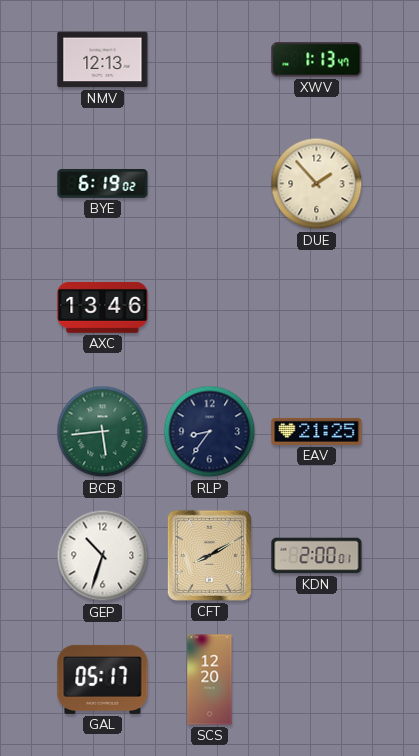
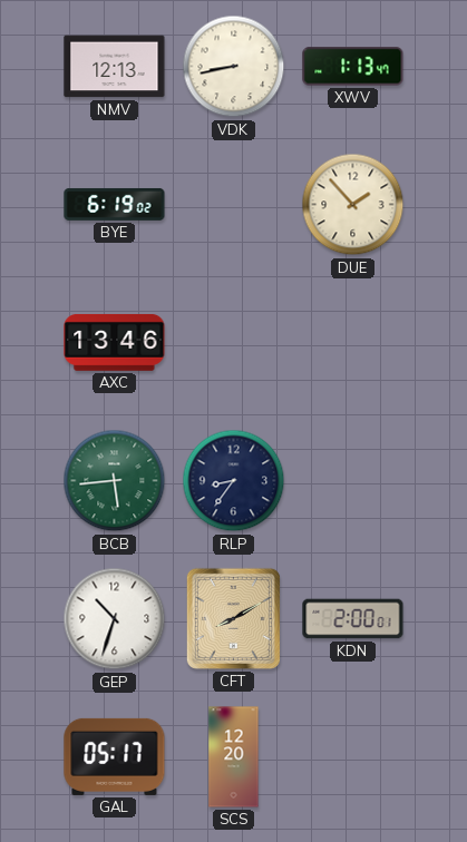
VDK: none -> 8:43 (234, 67)
EAV: 21:25 -> none (317, 431)
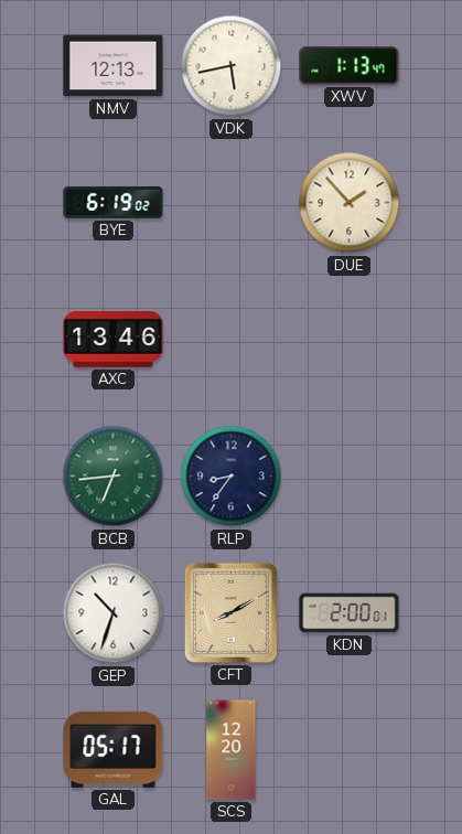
VDK: 8:43 -> 5:43 (232, 66)
BCB: 5:44 -> 6:44 (114, 477)
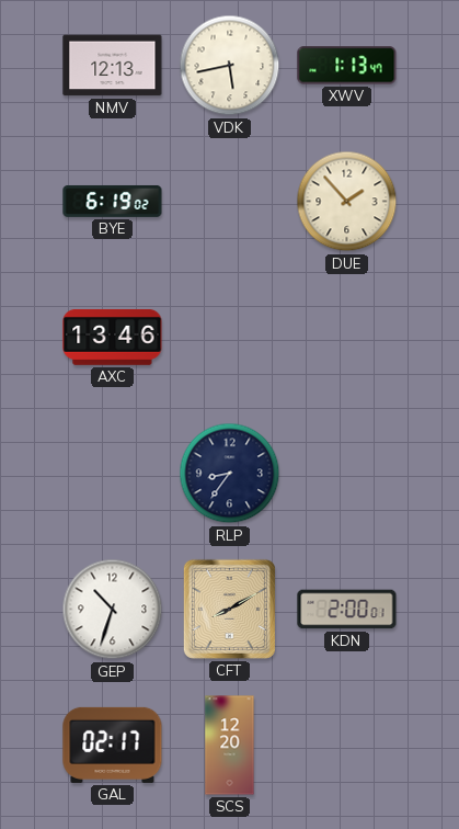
BCB: 6:44 -> none (114, 477)
GAL: 05:17 -> 02:17 (113, 745)
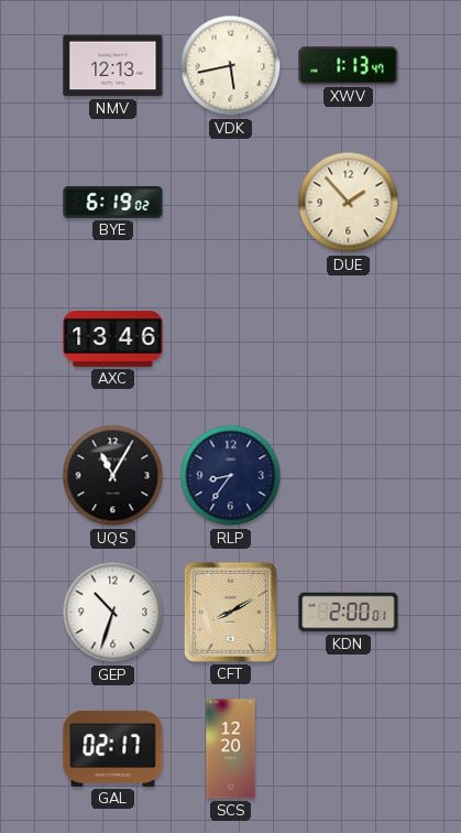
UQS: none -> 11:05 (113, 476)
